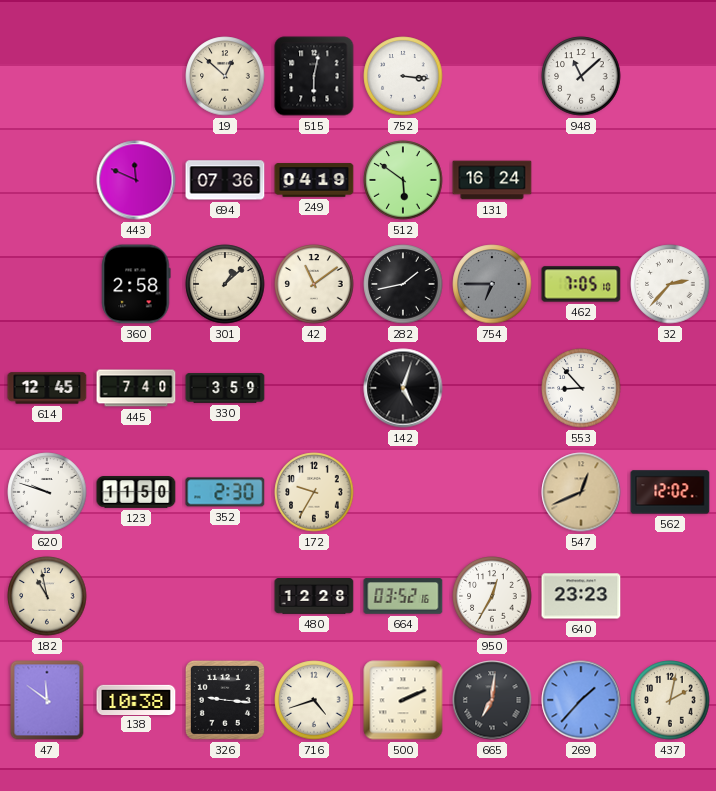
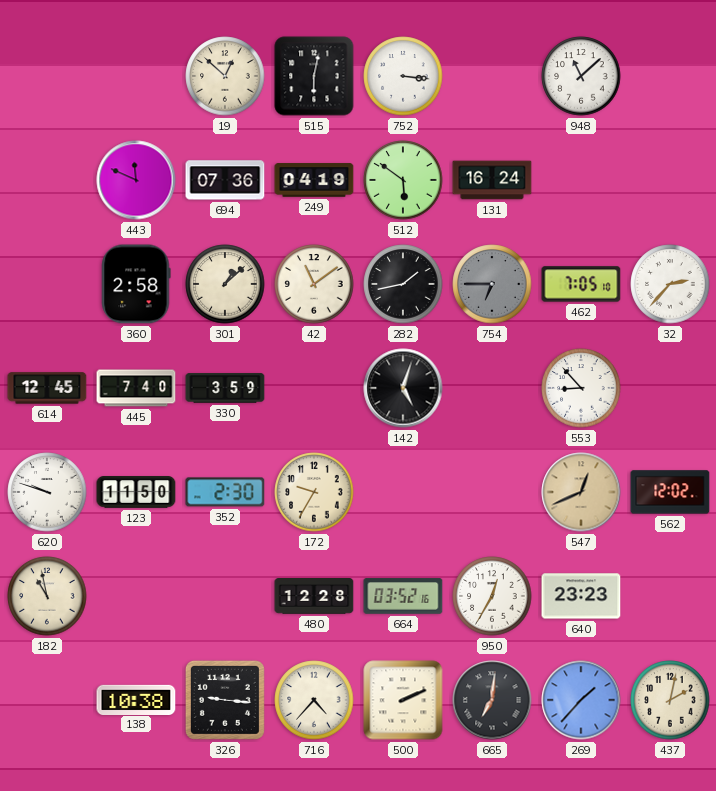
47: 11:51 -> none (47, 700)
716: 4:42 -> 4:37 (314, 700)
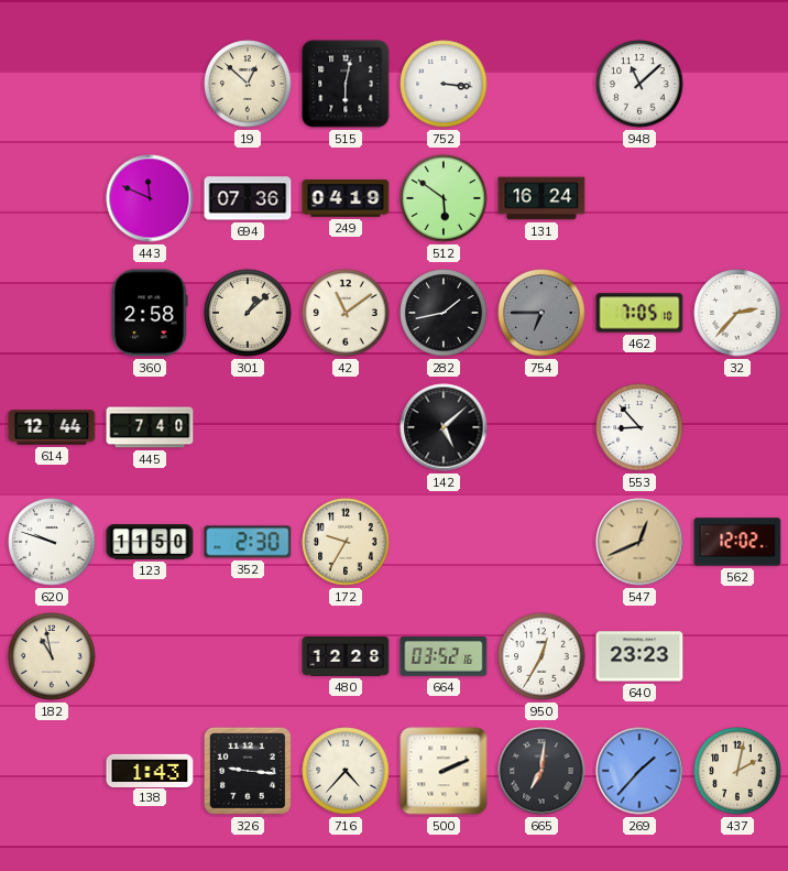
614: 12:45 -> 12:44 (52, 427)
330: 3:59 -> none (225, 388)
142: 5:03 -> 5:08 (444, 427)
138: 10:38 -> 1:43 (150, 770)
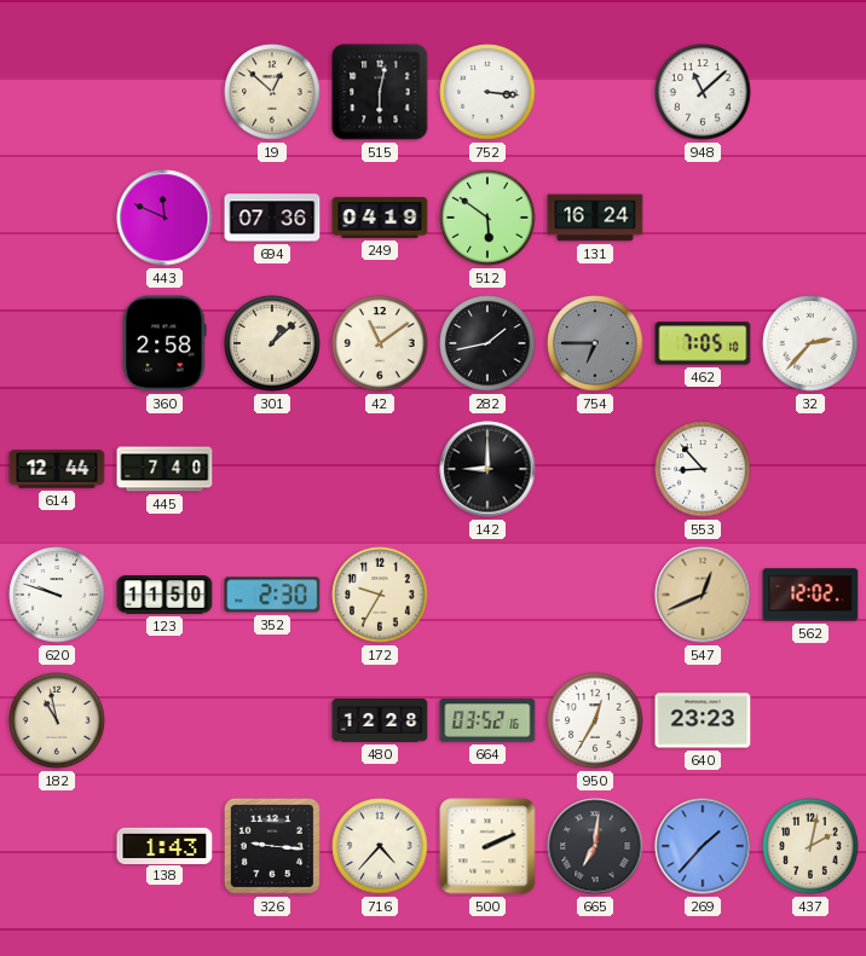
142: 5:08 -> 9:00 (487, 469)
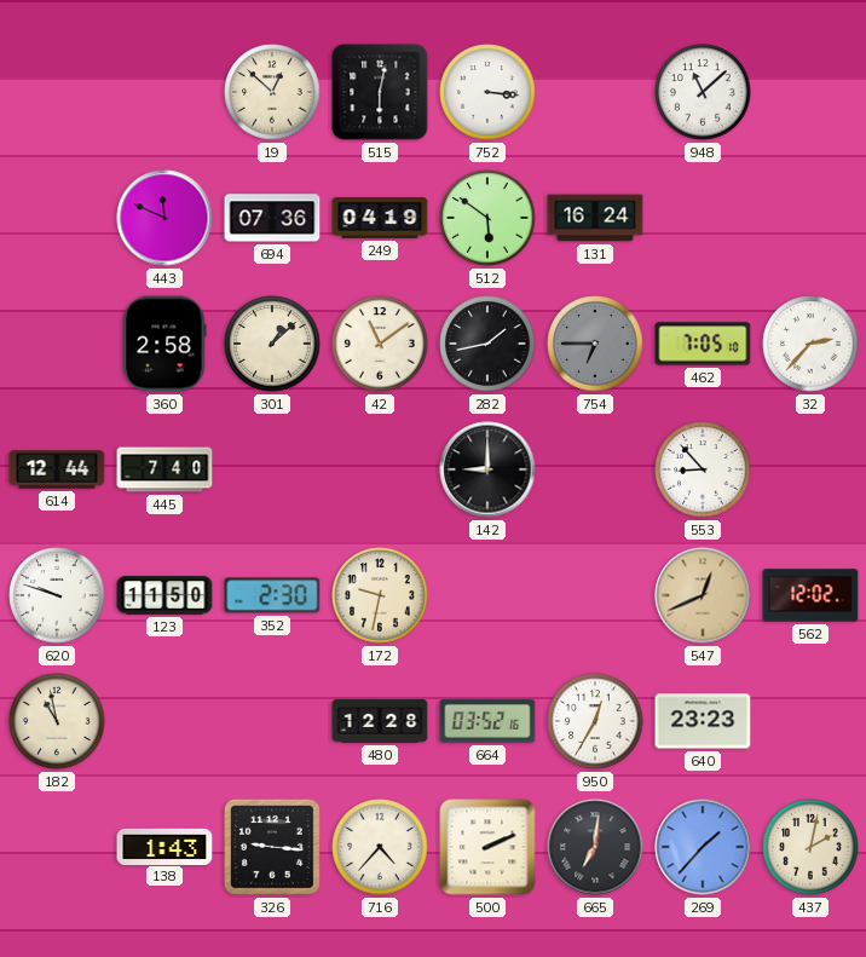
172: 9:35 -> 9:32 (380, 595)
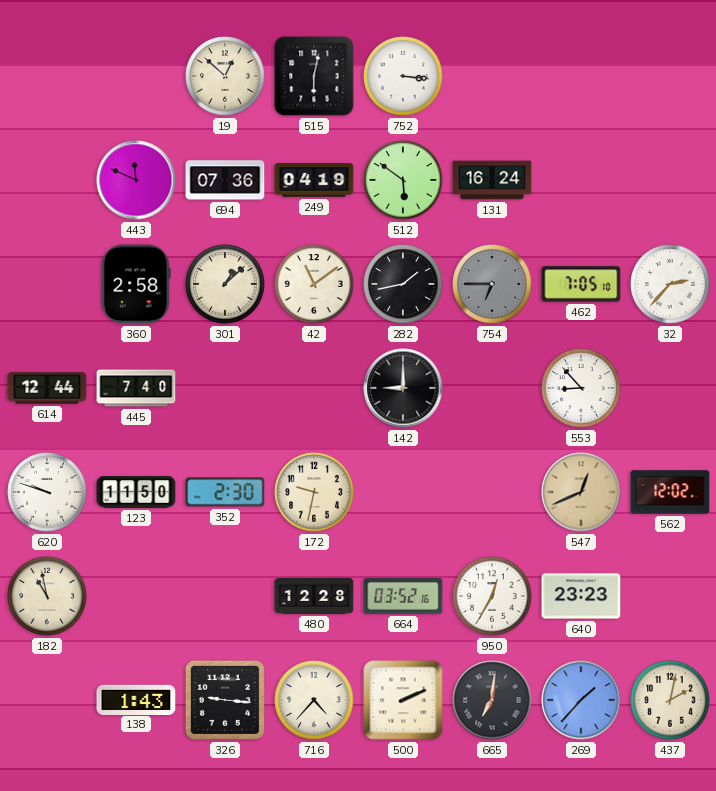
948: 11:08 -> none (703, 92)
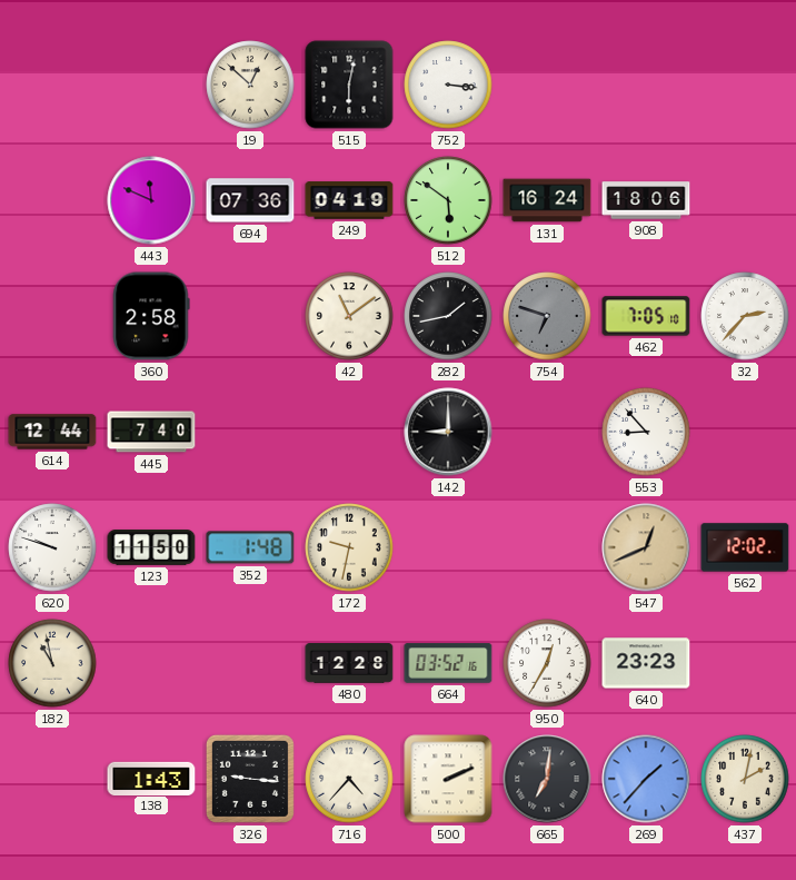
908: none -> 18:06 (646, 200)
301: 1:08 -> none (225, 284)
754: 6:45 -> 6:48 (547, 316)
352: 2:30 -> 1:48 (250, 547)
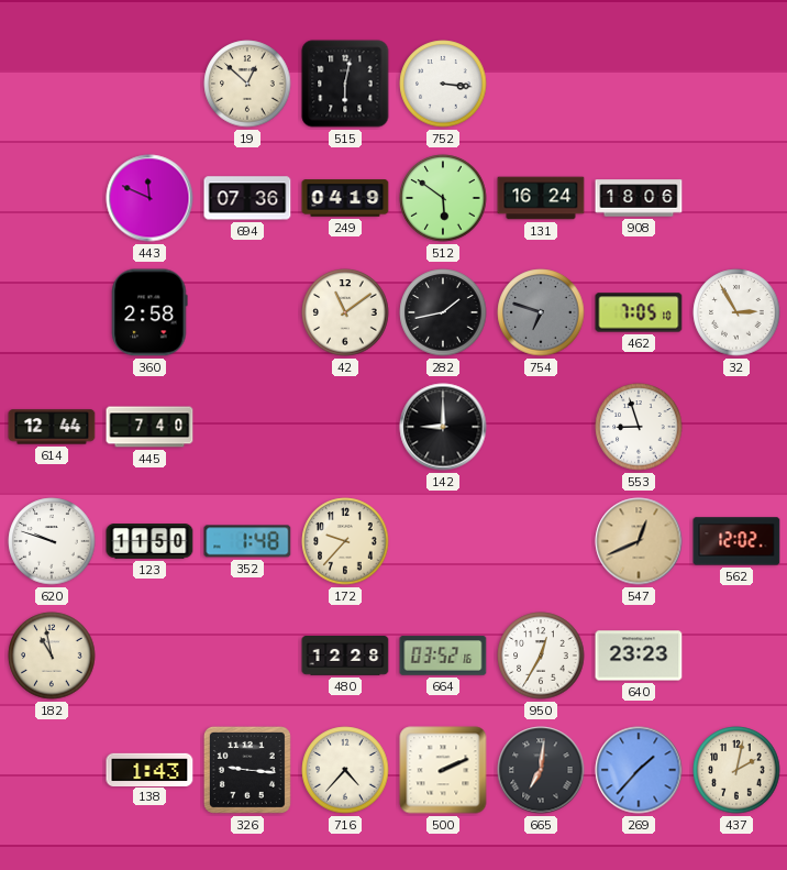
32: 2:37 -> 2:55 (736, 312)
553: 8:53 -> 8:57 (639, 427)
172: 9:32 -> 9:37 (345, 541)
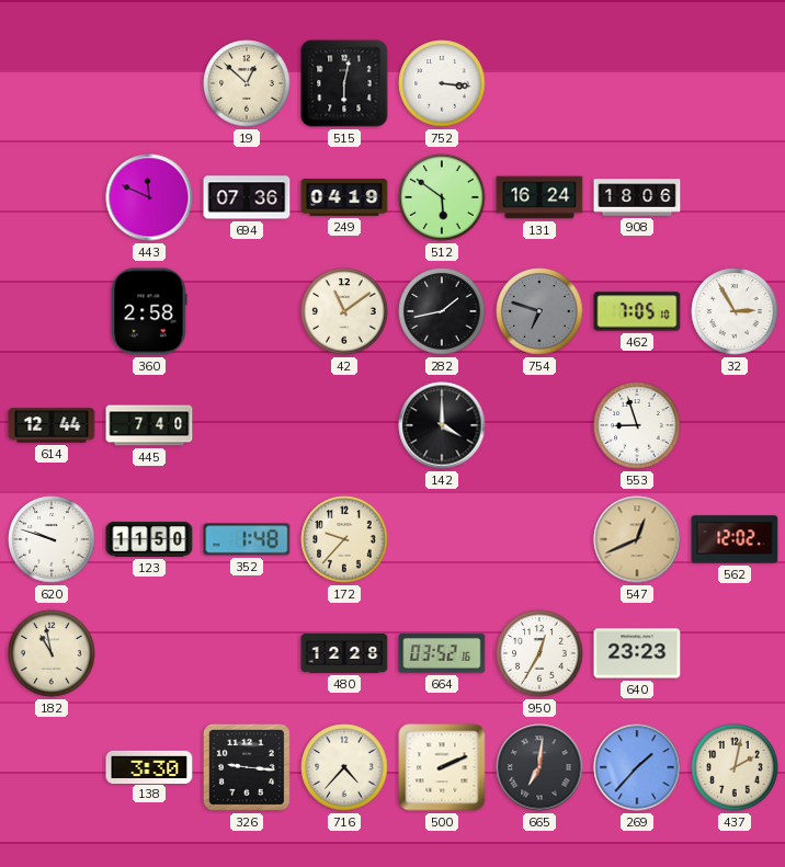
142: 9:00 -> 4:00 (442, 425)
138: 1:43 -> 3:30 (149, 766)
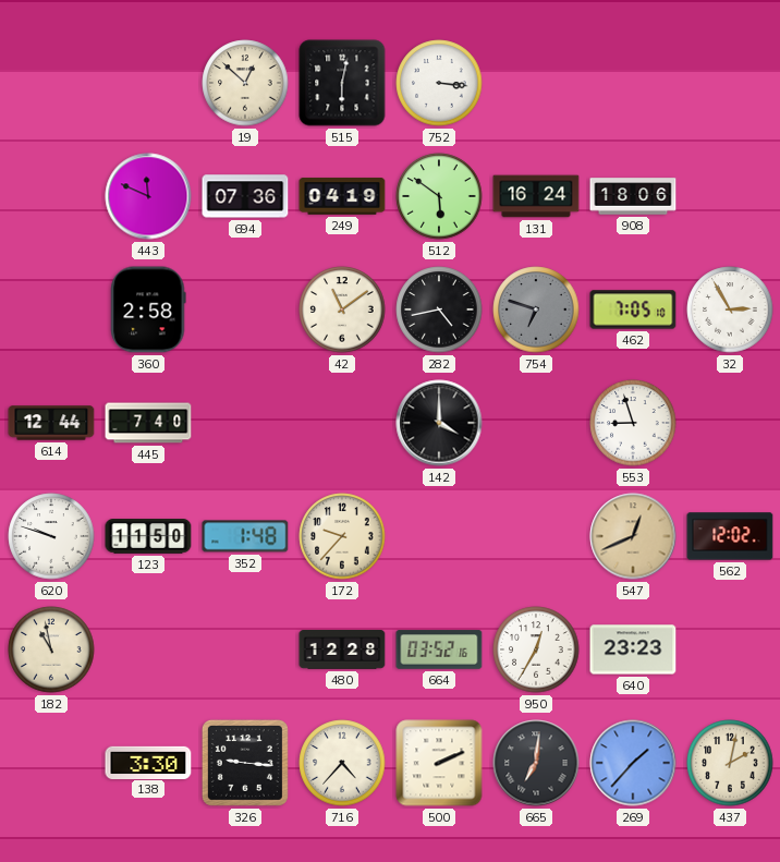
282: 1:43 -> 4:43 (439, 309)
